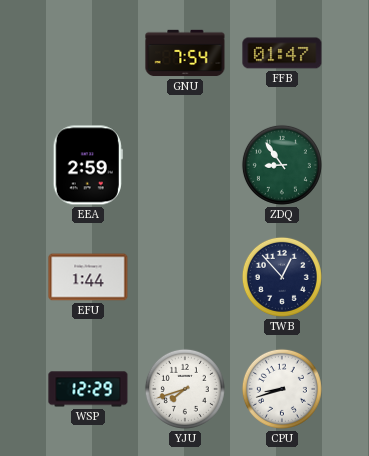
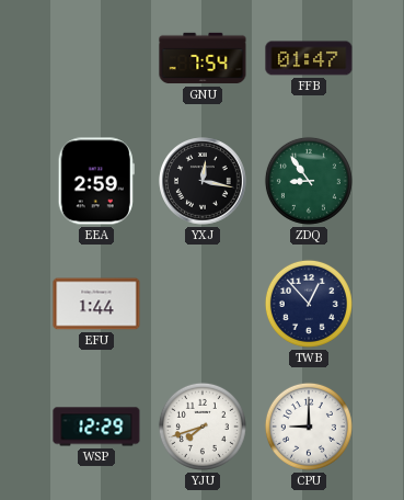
YXJ: none -> 12:17 (203, 181)
CPU: 8:42 -> 9:00 (309, 427)
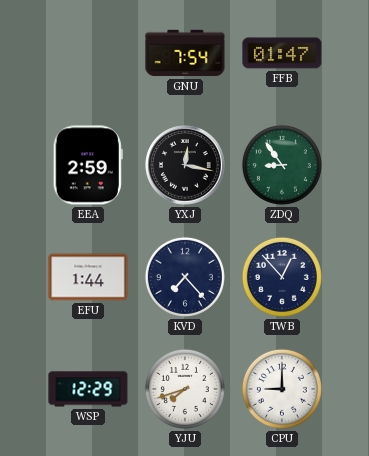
KVD: none -> 7:23 (185, 277)
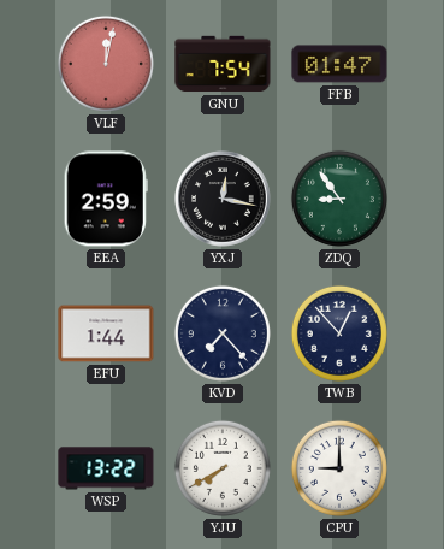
VLF: none -> 12:02 (106, 64)
WSP: 12:29 -> 13:22 (106, 468)
YJU: 7:42 -> 7:40 (223, 468)
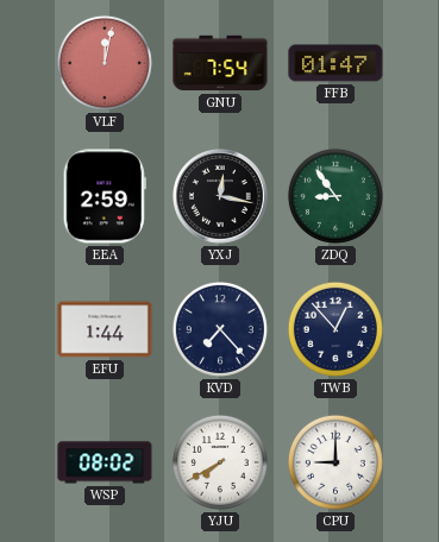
WSP: 13:22 -> 08:02 (105, 462)
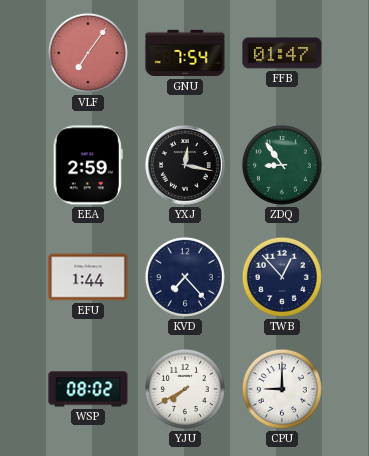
VLF: 12:02 -> 7:06 (88, 53)
